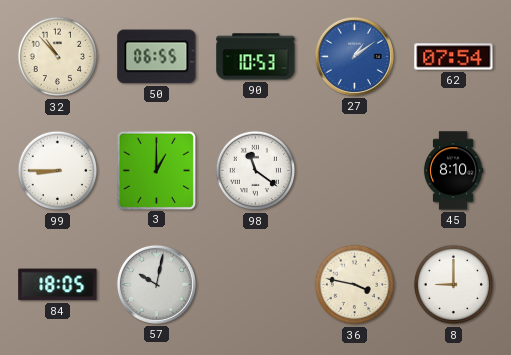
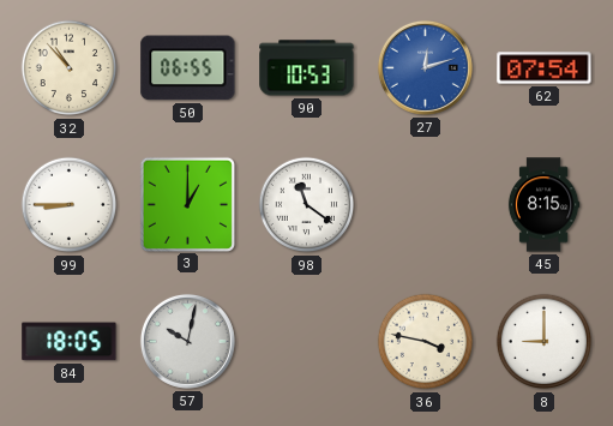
27: 1:09 -> 12:12 (425, 67)
45: 8:10 -> 8:15 (543, 205)
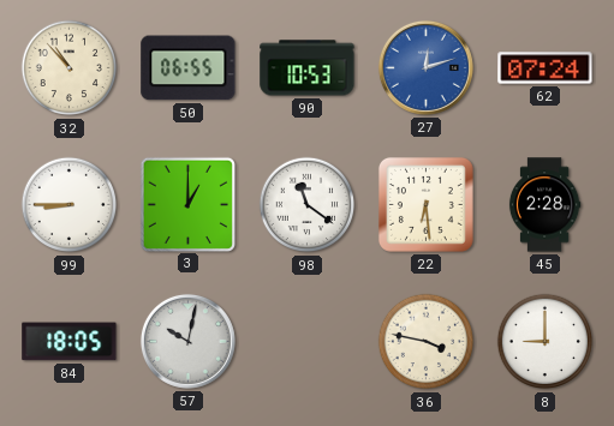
62: 07:54 -> 07:24 (546, 68)
22: none -> 6:29 (425, 204)
45: 8:15 -> 2:28 (544, 205)
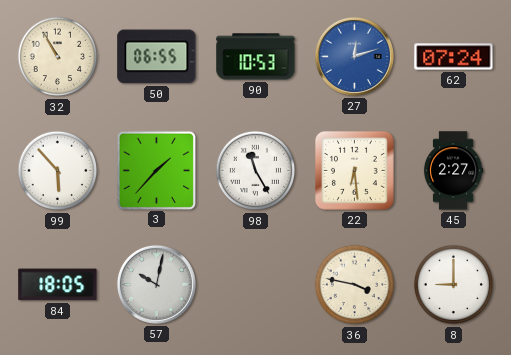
32: 10:53 -> 10:55 (58, 57)
99: 8:45 -> 5:53 (58, 171)
3: 1:00 -> 1:37 (156, 170)
98: 11:21 -> 11:25 (256, 171)
45: 2:28 -> 2:27 (453, 171)
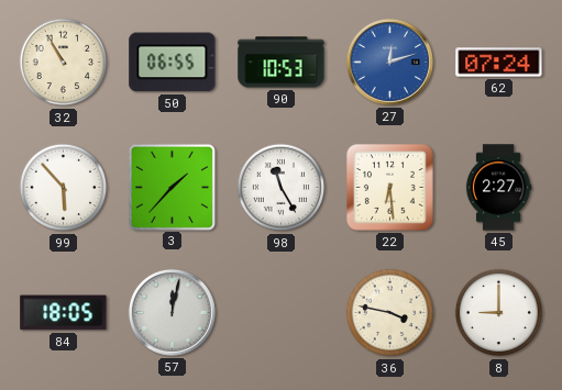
57: 10:02 -> 12:02 (172, 312)
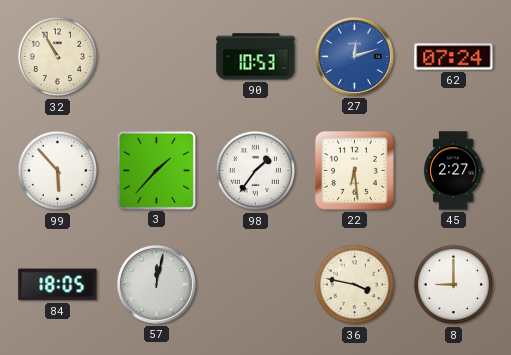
50: 06:55 -> none (173, 63)
98: 11:25 -> 1:36 (256, 171)
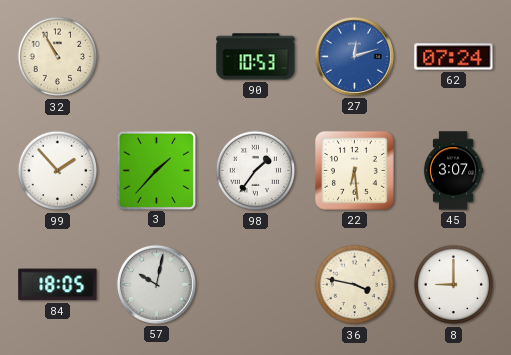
99: 5:53 -> 1:53 (58, 171)
45: 2:27 -> 3:07 (453, 171)
57: 12:02 -> 10:02 (156, 284)
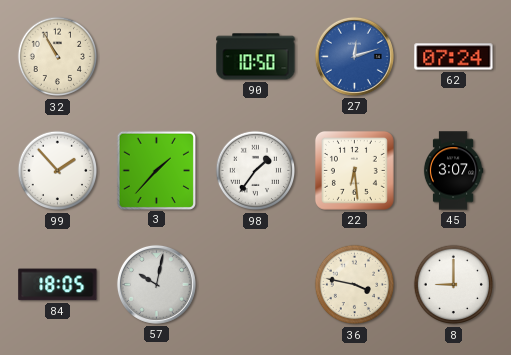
90: 10:53 -> 10:50 (256, 57)
